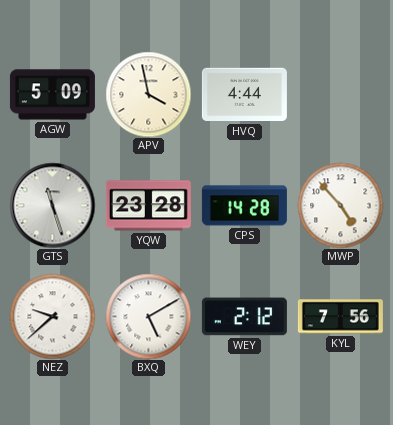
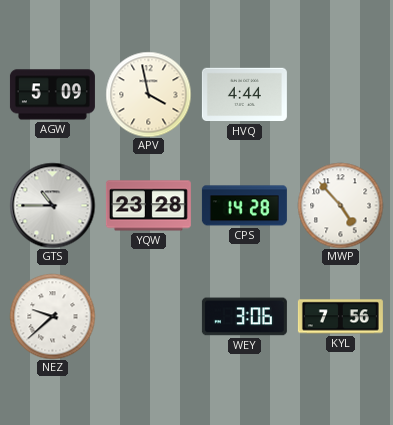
GTS: 11:27 -> 10:45 (52, 205)
BXQ: 5:10 -> none (148, 316)
WEY: 2:12 -> 3:06 (244, 317)
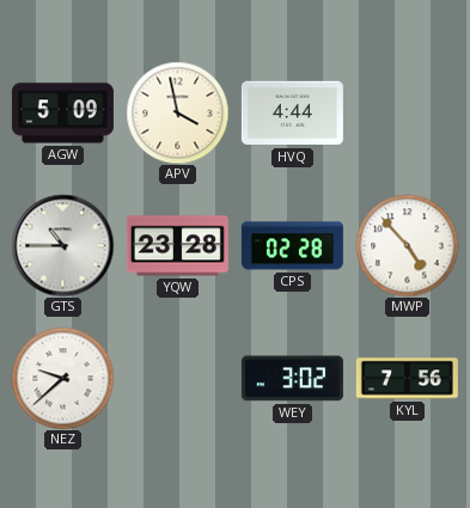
CPS: 14:28 -> 02:28 (292, 246)
WEY: 3:06 -> 3:02 (292, 379)
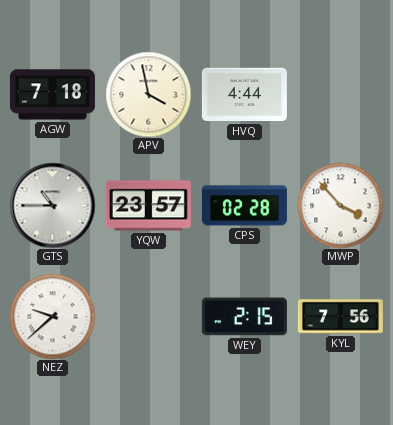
AGW: 5:09 -> 7:18 (52, 95)
YQW: 23:28 -> 23:57 (148, 206)
MWP: 4:53 -> 3:53 (340, 205)
WEY: 3:02 -> 2:15 (244, 317)
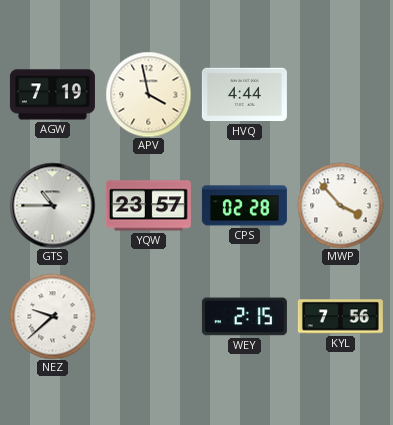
AGW: 7:18 -> 7:19 (52, 95)
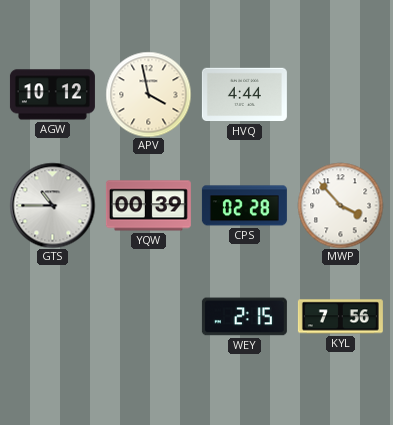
AGW: 7:19 -> 10:12 (52, 95)
YQW: 23:57 -> 00:39 (148, 206)
NEZ: 9:38 -> none (52, 316)
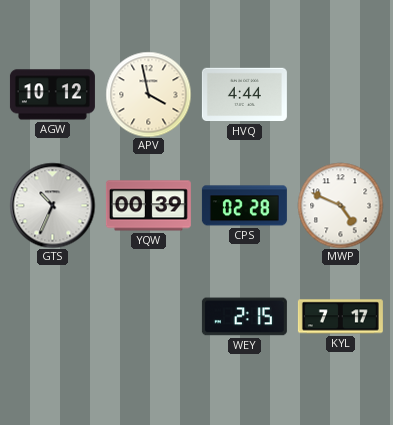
GTS: 10:45 -> 10:34 (52, 205)
MWP: 3:53 -> 4:49 (340, 205)
KYL: 7:56 -> 7:17 (340, 317)
